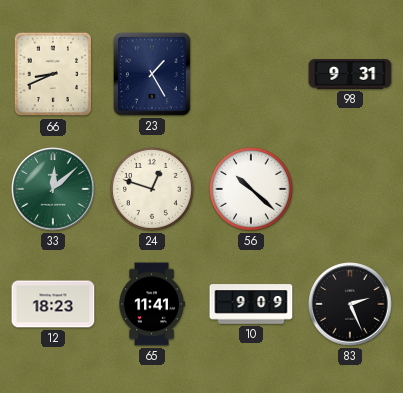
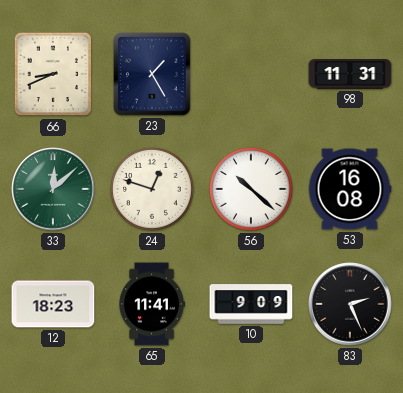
98: 9:31 -> 11:31 (350, 74)
53: none -> 16:08 (350, 189)
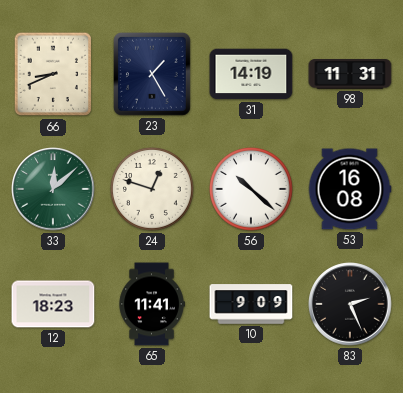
31: none -> 14:19 (251, 74)
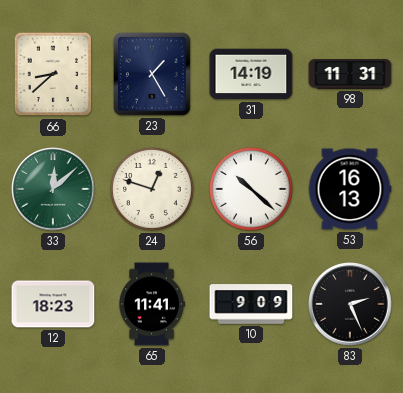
66: 8:41 -> 8:38 (53, 74)
53: 16:08 -> 16:13 (350, 189)
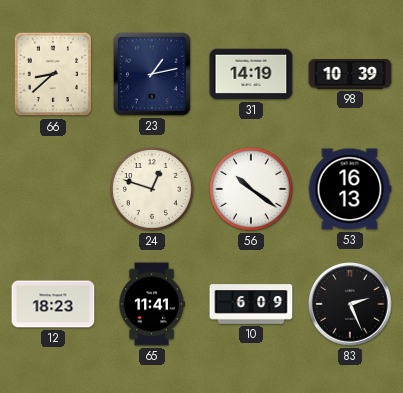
23: 1:25 -> 1:13 (152, 74)
98: 11:31 -> 10:39 (350, 74)
33: 12:08 -> none (53, 189)
56: 10:22 -> 10:21 (251, 189)
10: 9:09 -> 6:09 (251, 304)
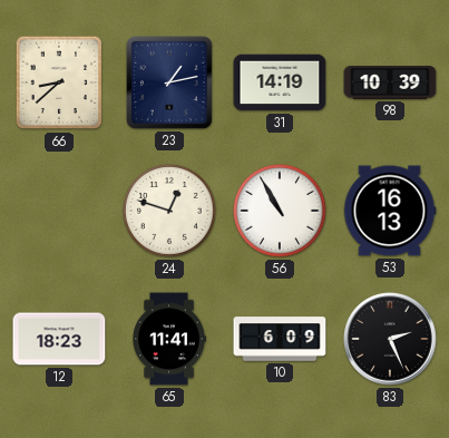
56: 10:21 -> 10:55 (280, 211)
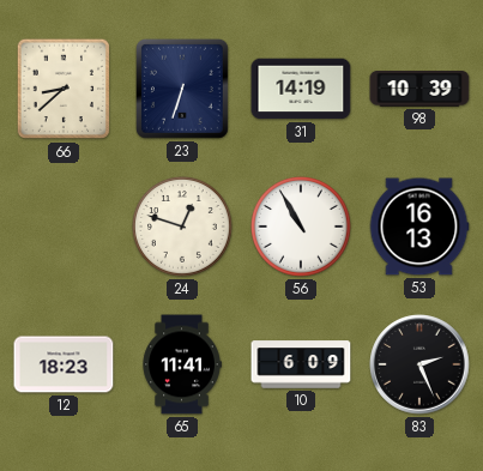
23: 1:13 -> 6:33 (182, 89)
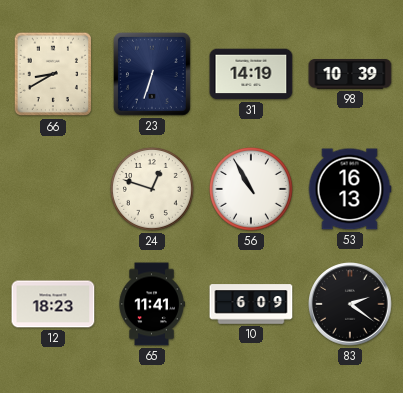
66: 8:38 -> 8:40 (53, 74)
83: 2:26 -> 2:21 (350, 304)
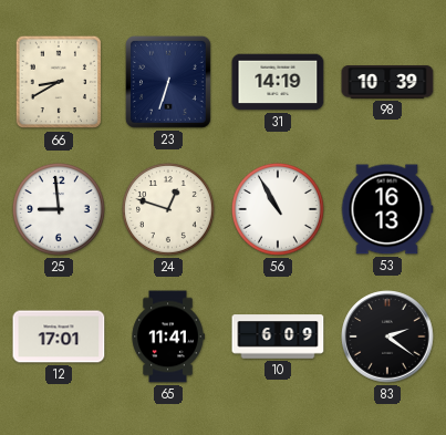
25: none -> 8:59 (59, 209)
12: 18:23 -> 17:01 (59, 336)
